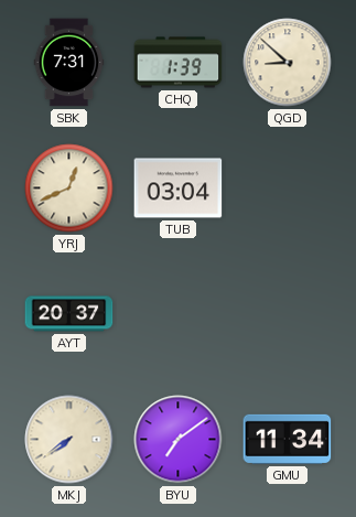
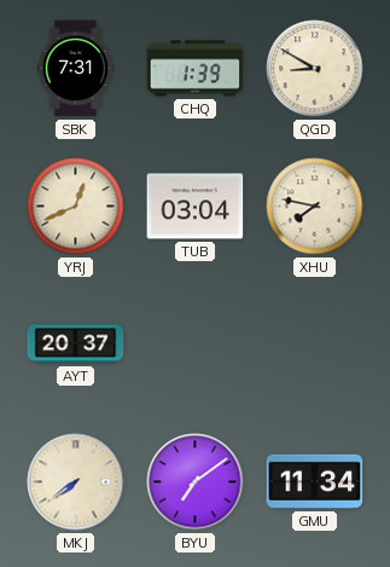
QGD: 8:52 -> 8:50 (315, 69)
XHU: none -> 7:47 (315, 207)
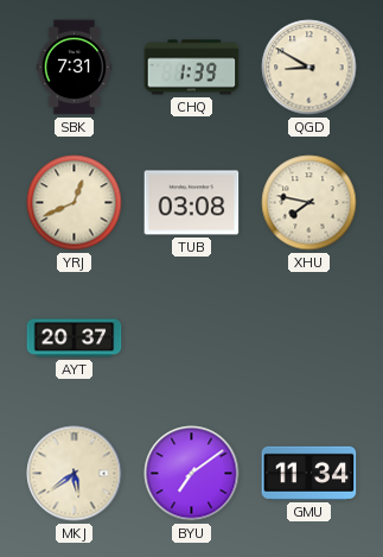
TUB: 03:04 -> 03:08 (192, 203)
MKJ: 7:39 -> 5:39 (75, 474)
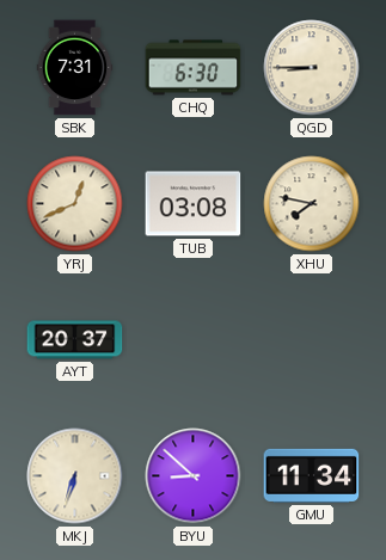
CHQ: 1:39 -> 6:30 (194, 68)
QGD: 8:50 -> 8:45 (312, 68)
MKJ: 5:39 -> 6:33 (75, 476)
BYU: 7:09 -> 8:52 (194, 476)
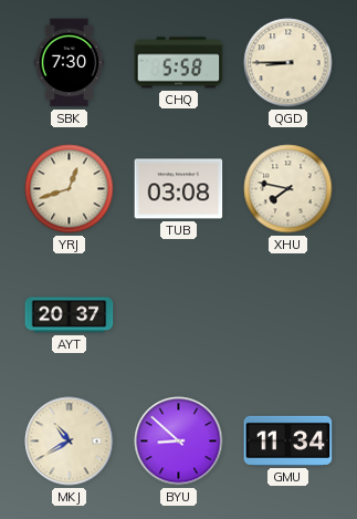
SBK: 7:31 -> 7:30 (70, 63)
CHQ: 6:30 -> 5:58 (179, 63)
YRJ: 12:41 -> 12:42 (70, 189)
MKJ: 6:33 -> 10:40 (70, 442)
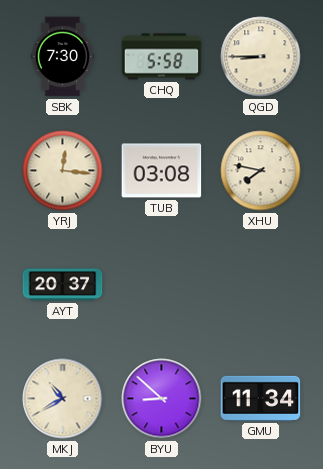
YRJ: 12:42 -> 12:16 (63, 171)
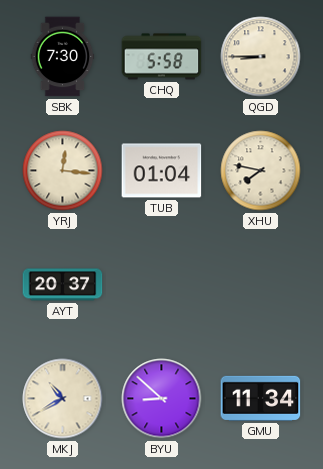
TUB: 03:08 -> 01:04 (162, 171)
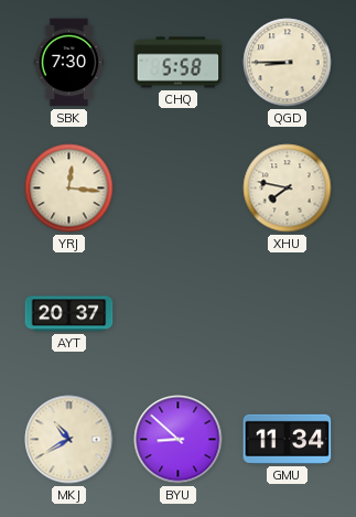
TUB: 01:04 -> none (162, 171)
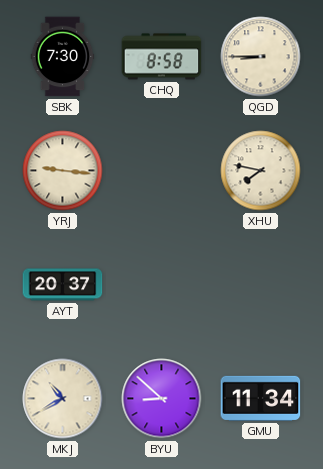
CHQ: 5:58 -> 8:58 (162, 57)
YRJ: 12:16 -> 9:16 (63, 171)
